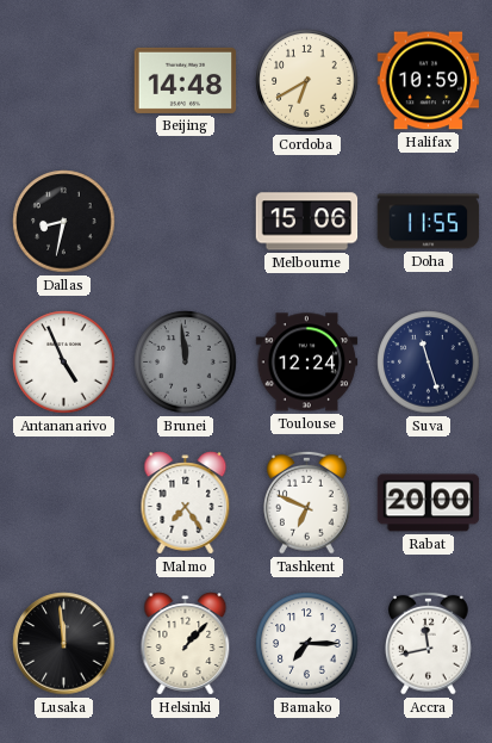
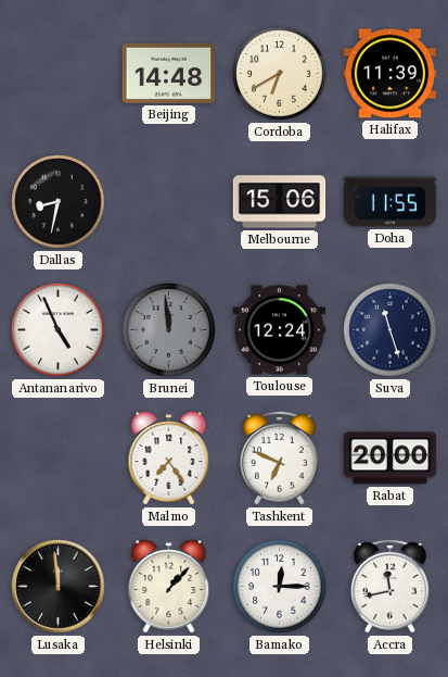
Halifax: 10:59 -> 11:39 (391, 74)
Bamako: 7:15 -> 12:15 (280, 587)
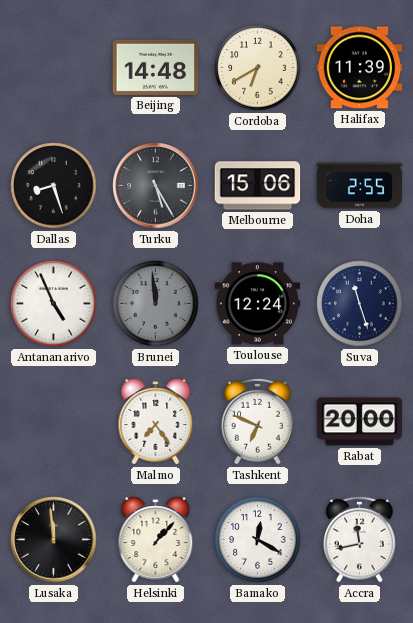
Dallas: 8:32 -> 8:27 (54, 186)
Turku: none -> 5:25 (156, 186)
Doha: 11:55 -> 2:55 (360, 186)
Bamako: 12:15 -> 12:20 (258, 540)
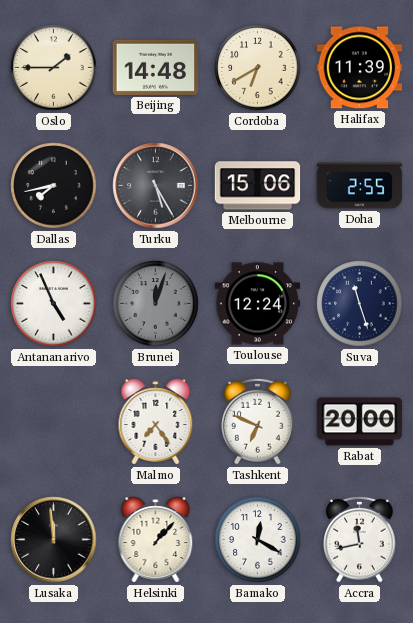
Oslo: none -> 1:45 (54, 68)
Dallas: 8:27 -> 7:43 (54, 186)
Brunei: 11:59 -> 12:03 (156, 304)
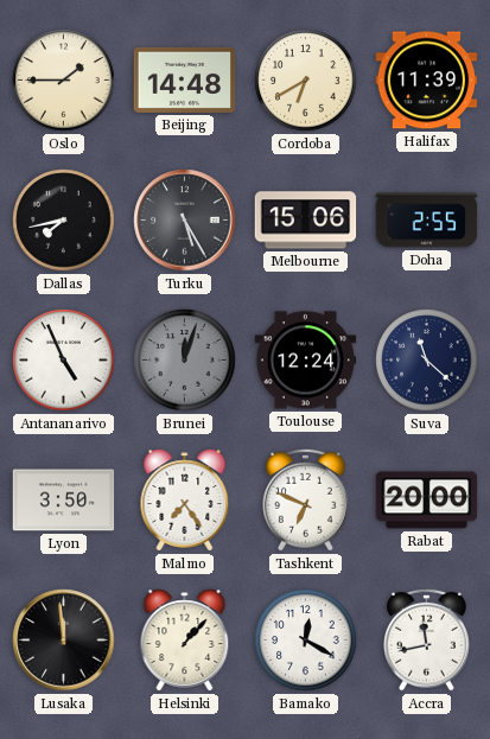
Suva: 11:27 -> 11:22 (427, 361)
Lyon: none -> 3:50 (64, 501)
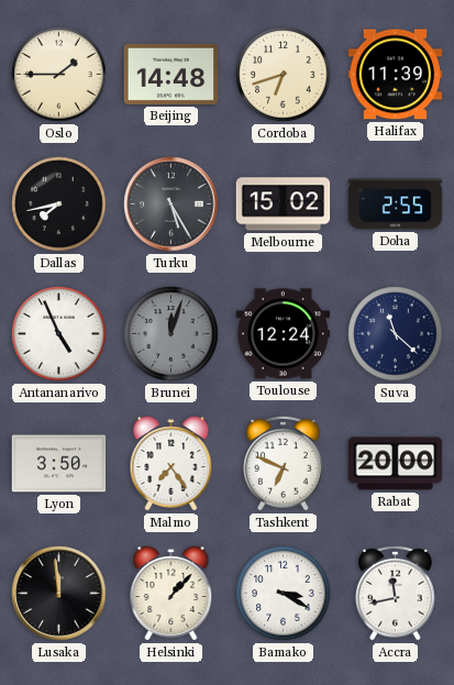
Cordoba: 6:40 -> 6:42 (284, 75)
Melbourne: 15:06 -> 15:02 (284, 205)
Bamako: 12:20 -> 3:20 (284, 594)
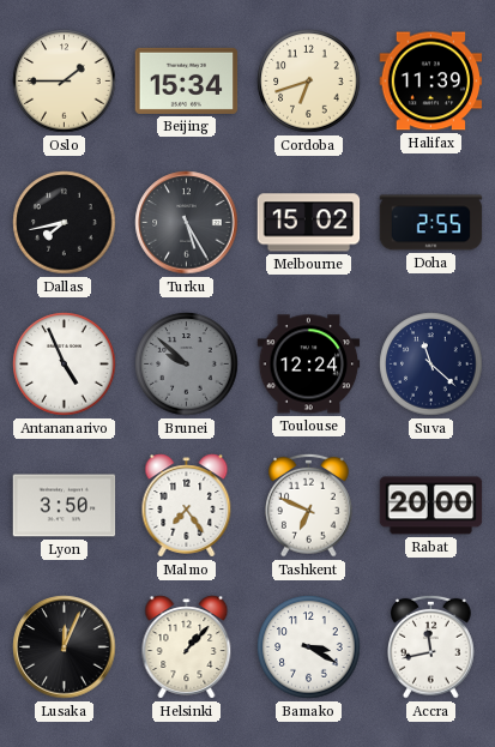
Beijing: 14:48 -> 15:34 (187, 80)
Brunei: 12:03 -> 9:52 (187, 365)
Lusaka: 11:59 -> 12:04 (65, 647)
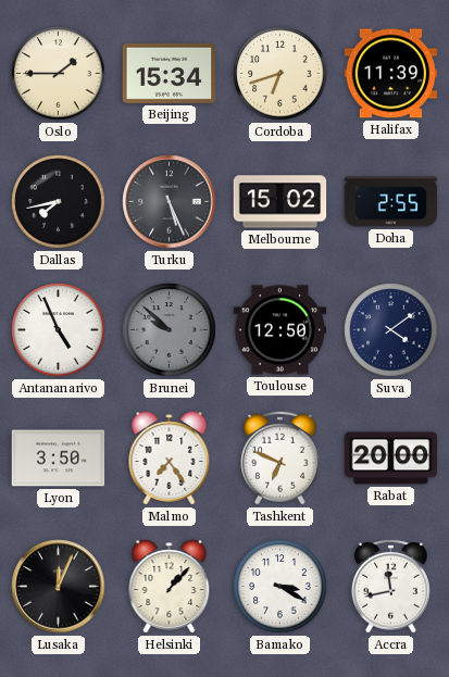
Turku: 5:25 -> 5:26 (170, 202)
Toulouse: 12:24 -> 12:50 (280, 330)
Suva: 11:22 -> 4:09 (391, 330)
